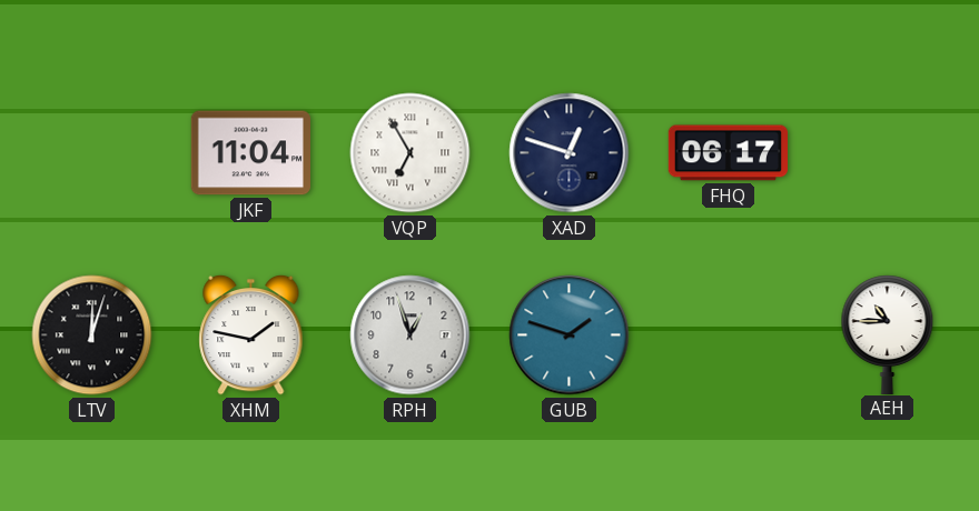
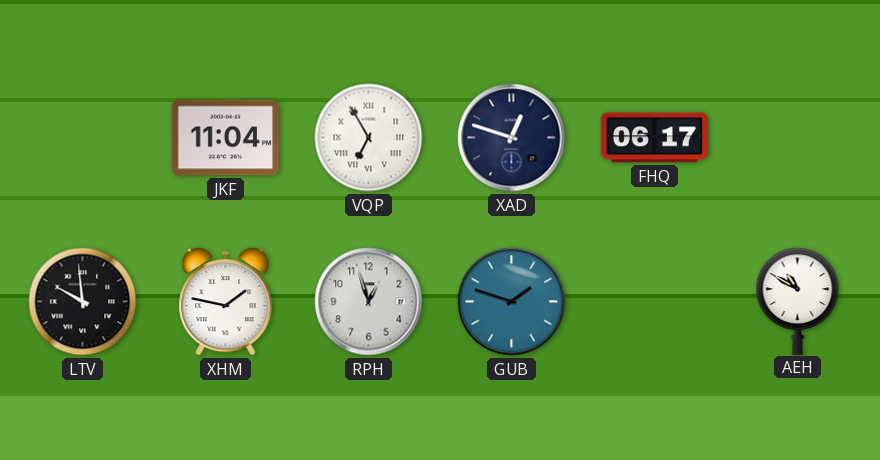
LTV: 12:03 -> 9:59 (83, 302)
AEH: 10:45 -> 10:50 (798, 301)
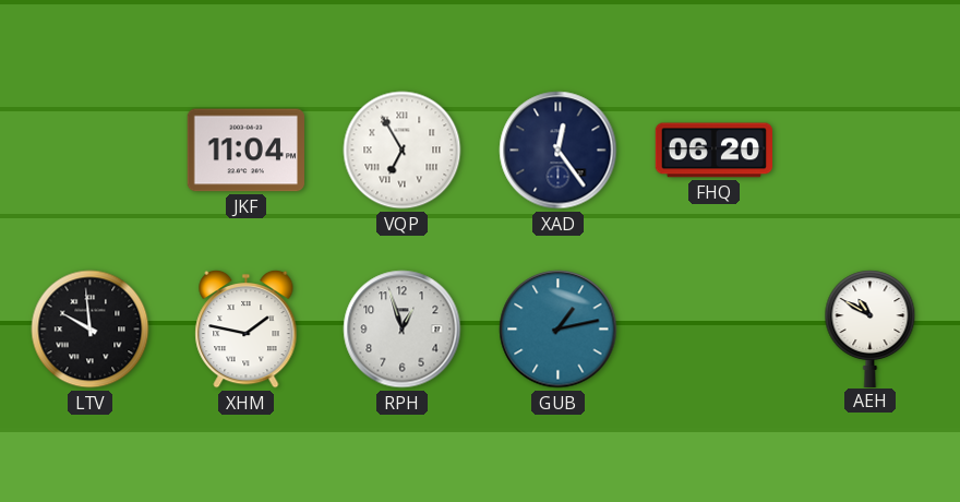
XAD: 12:48 -> 12:24 (559, 151)
FHQ: 06:17 -> 06:20 (713, 151)
GUB: 1:48 -> 1:13 (559, 330)
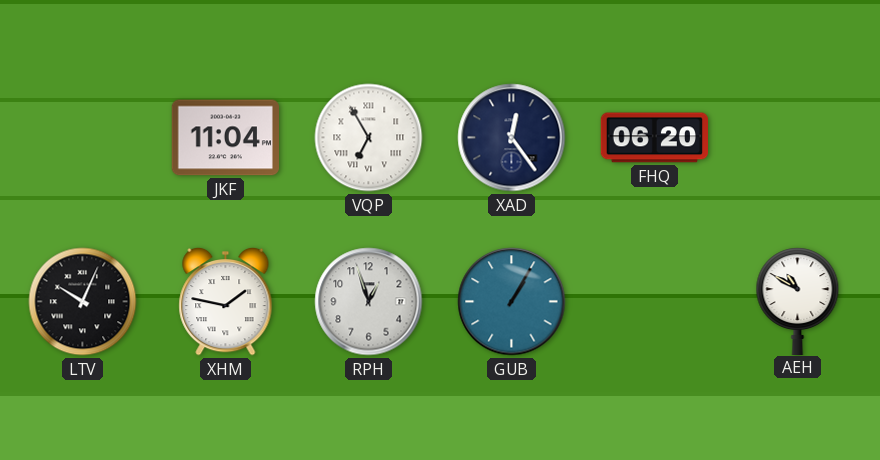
LTV: 9:59 -> 10:04 (83, 302)
GUB: 1:13 -> 1:05 (512, 302)
